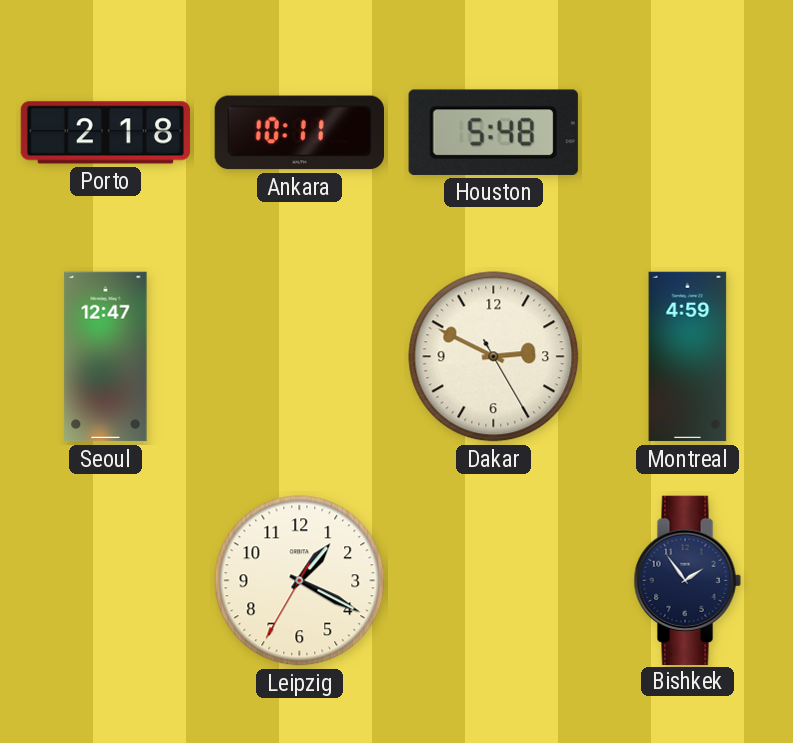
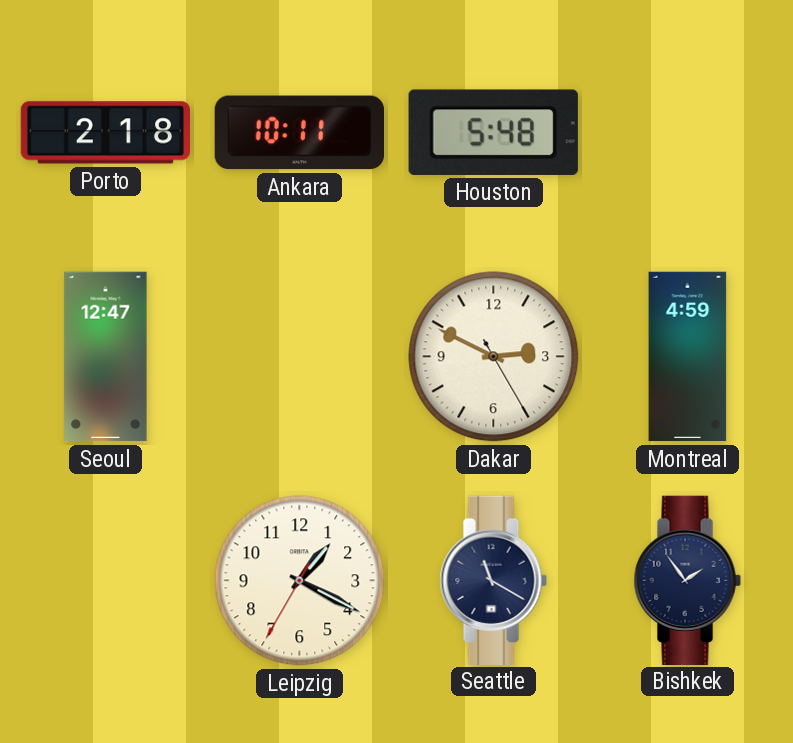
Seattle: none -> 11:20 (493, 580)
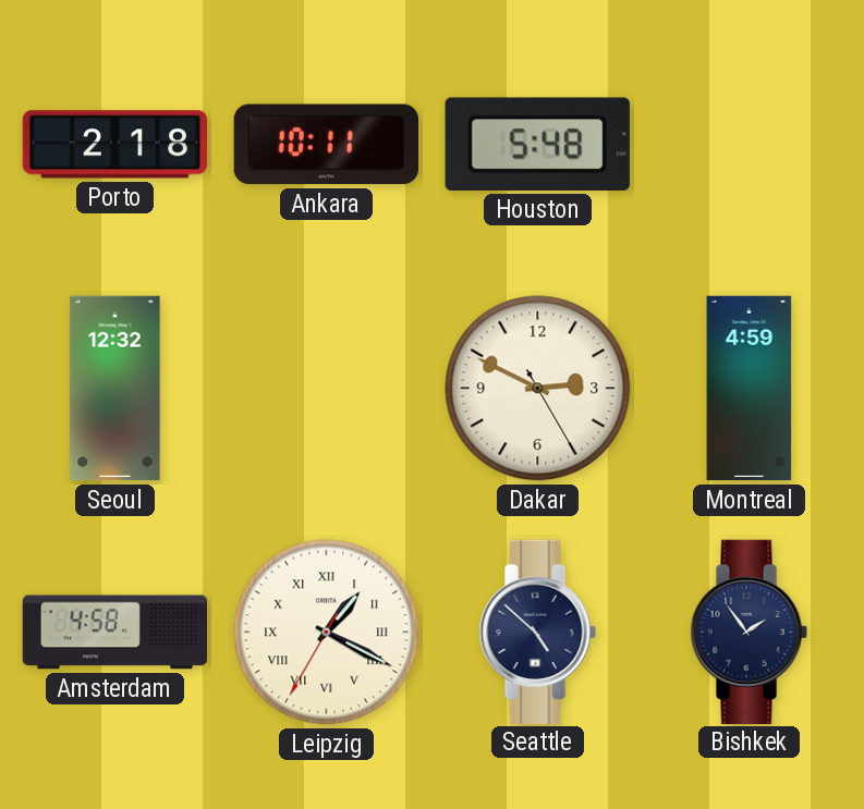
Seoul: 12:47 -> 12:32 (115, 389)
Amsterdam: none -> 4:58 (115, 633)
Leipzig numerals: Arabic -> Roman (327, 633)
Seattle: 11:20 -> 4:52 (537, 632)
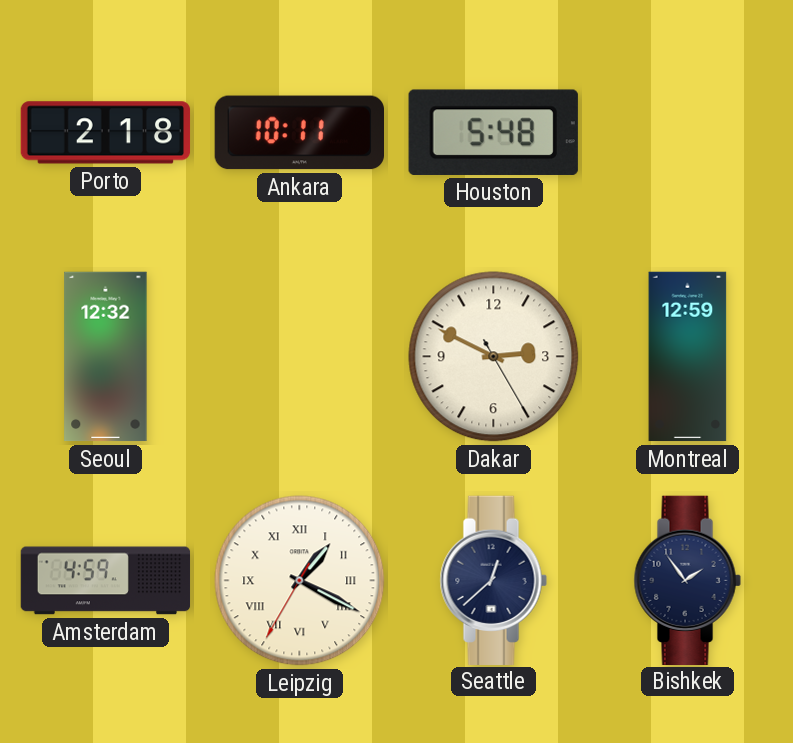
Montreal: 4:59 -> 12:59 (688, 357)
Amsterdam: 4:58 -> 4:59 (106, 581)
Seattle: 4:52 -> 12:38 (493, 580)
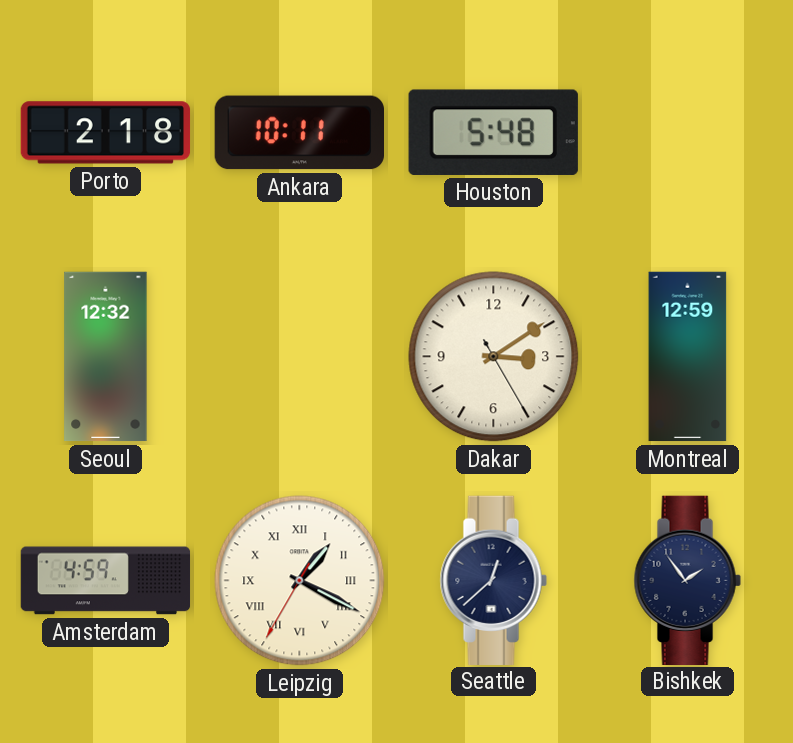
Dakar: 2:49 -> 3:09 (494, 357)
